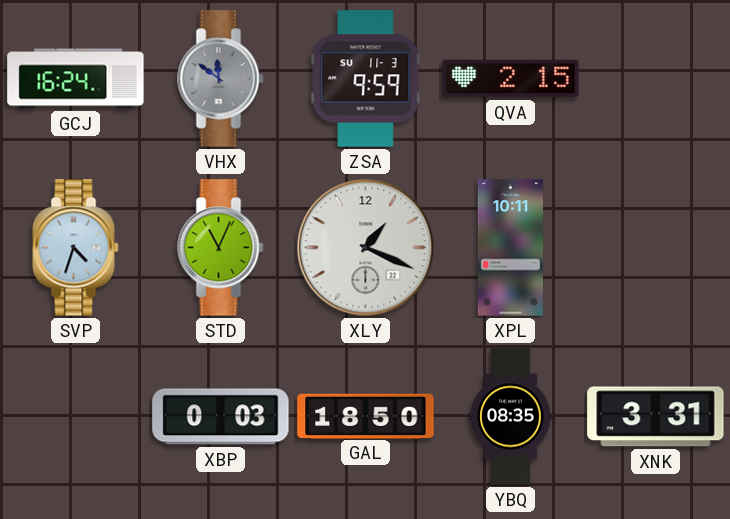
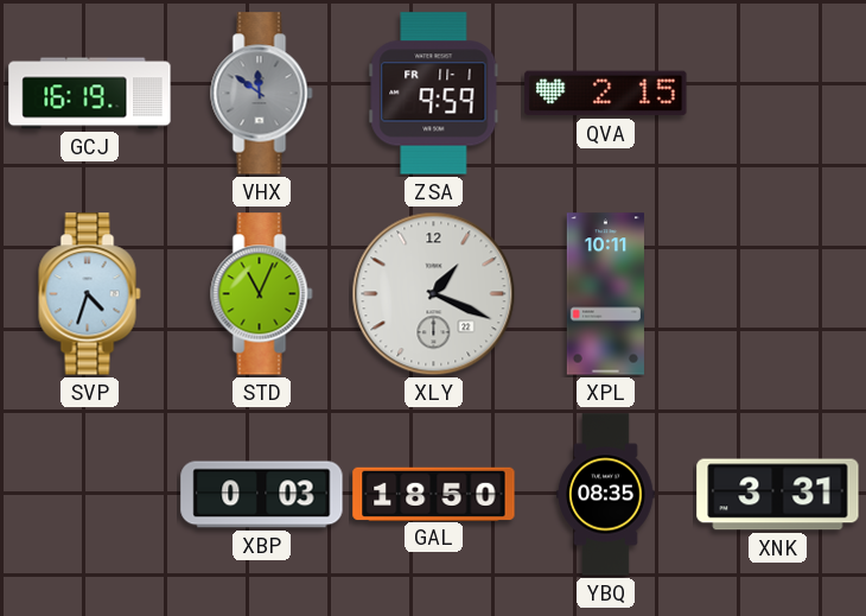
GCJ: 16:24 -> 16:19 (90, 94)
ZSA date: SU 11-3 -> FR 11-1 (434, 94)
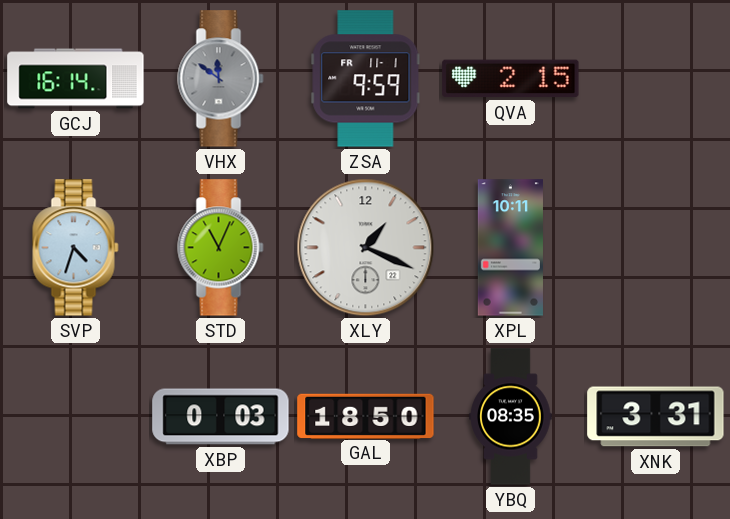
GCJ: 16:19 -> 16:14 (76, 79)
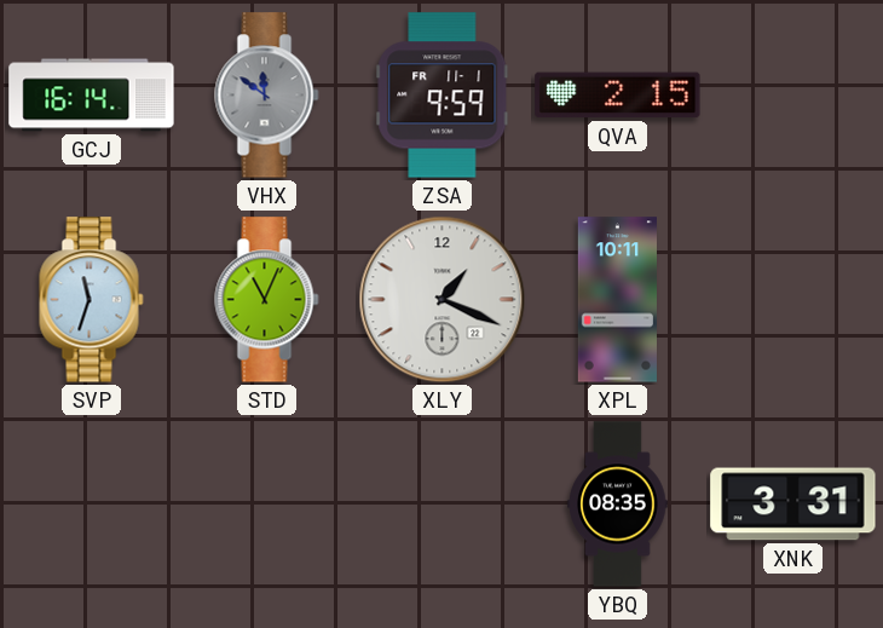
SVP: 4:33 -> 11:33 (92, 300)
XBP: 0:03 -> none (221, 417)
GAL: 18:50 -> none (366, 416)
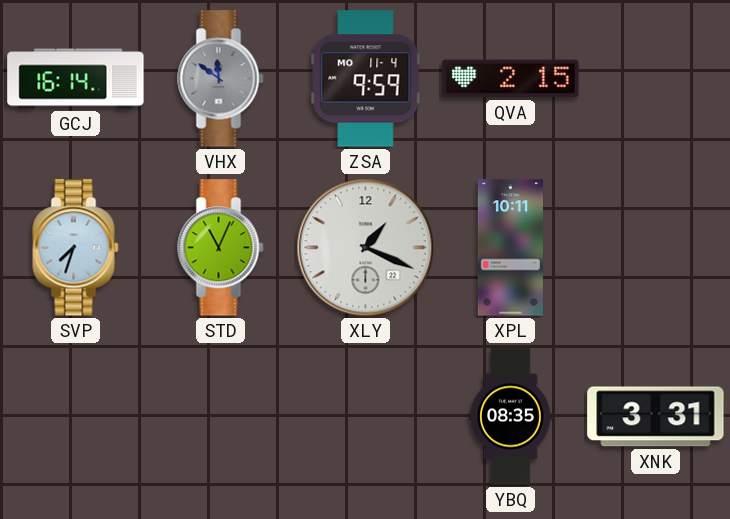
ZSA date: FR 11-1 -> MO 11-4 (366, 79)
SVP: 11:33 -> 7:33 (76, 248)
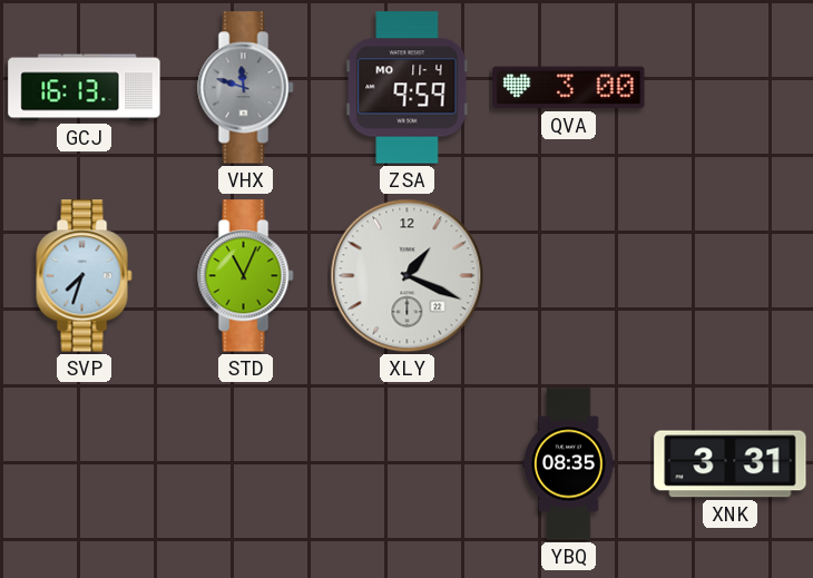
GCJ: 16:14 -> 16:13 (85, 88)
VHX: 11:51 -> 11:48 (246, 88)
QVA: 2:15 -> 3:00 (569, 88)
XPL: 10:11 -> none (510, 248)
